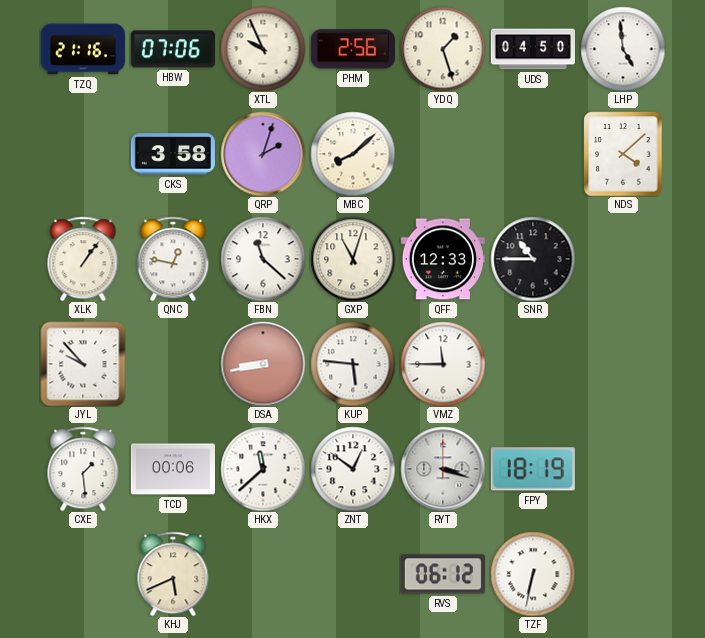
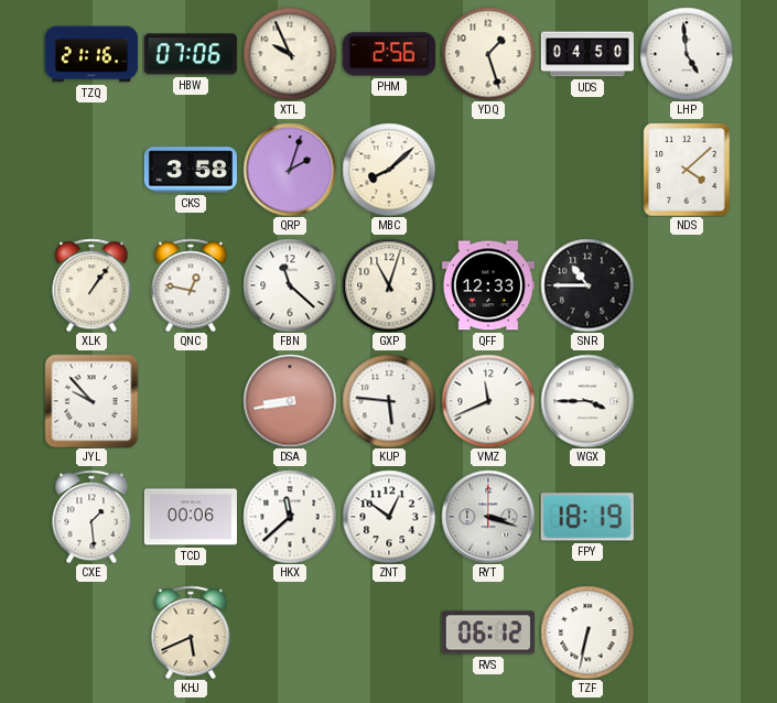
VMZ: 11:45 -> 11:41 (488, 401)
WGX: none -> 3:45 (587, 401)
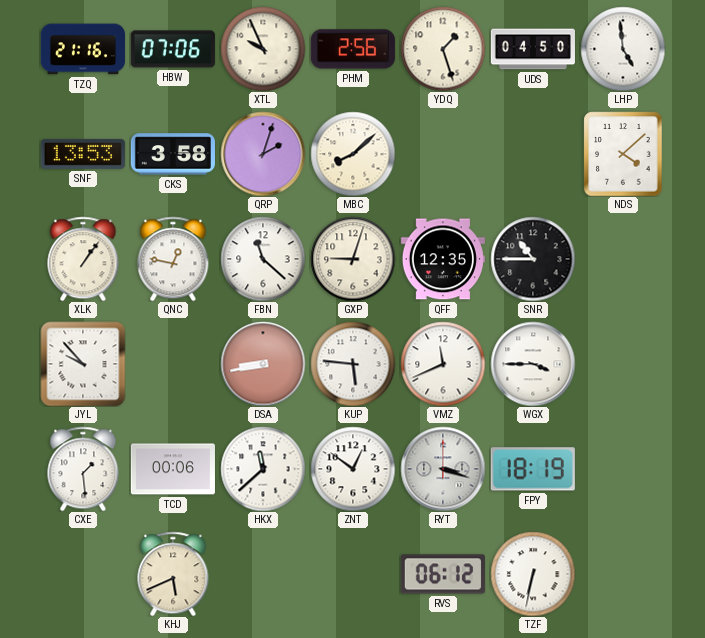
SNF: none -> 13:53 (83, 154)
GXP: 11:03 -> 9:03 (353, 259)
QFF: 12:33 -> 12:35 (443, 259)
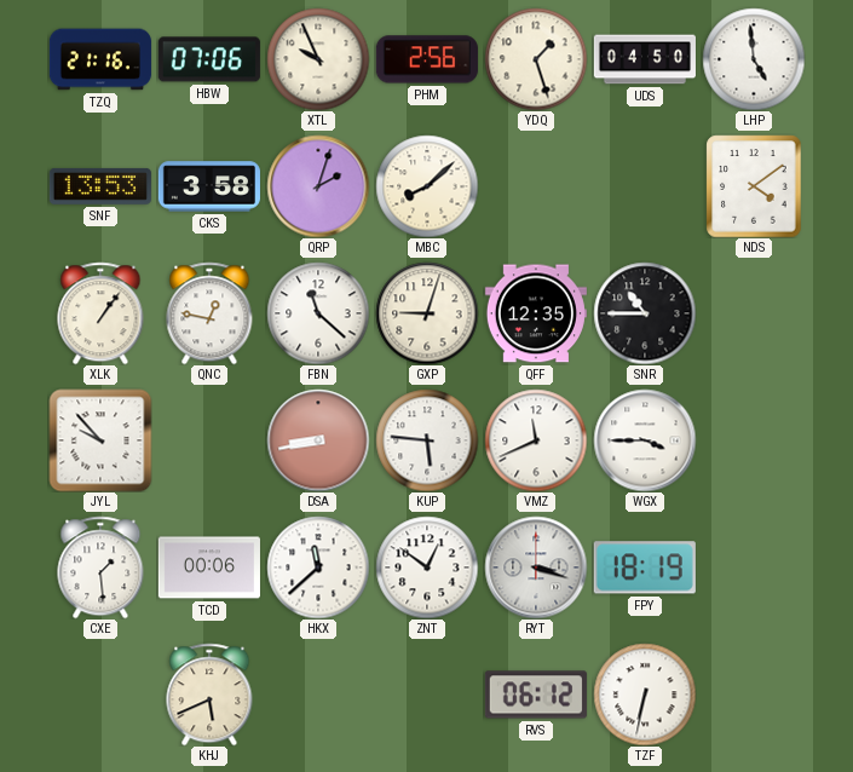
NDS: 4:08 -> 4:09 (754, 186)
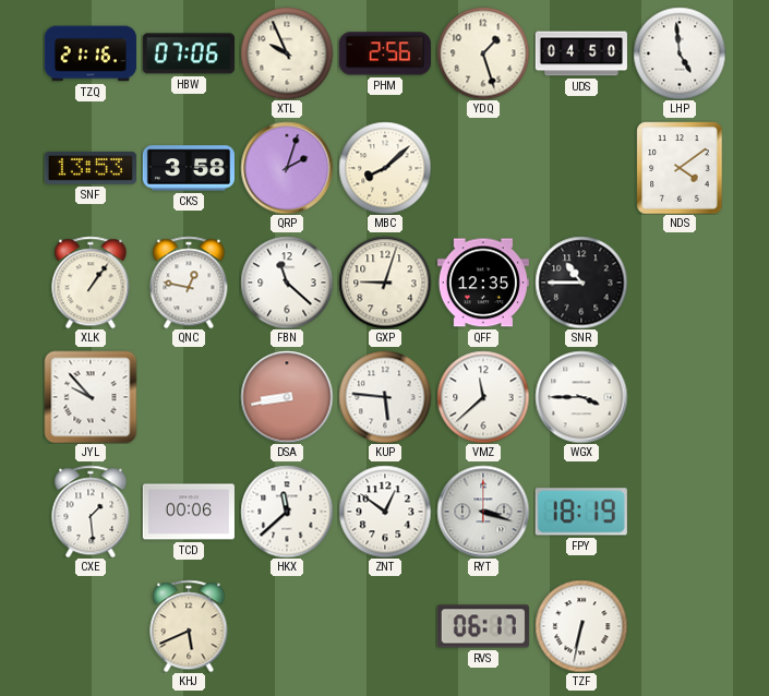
VMZ: 11:41 -> 11:38 (483, 397)
RVS: 06:12 -> 06:17 (483, 626)
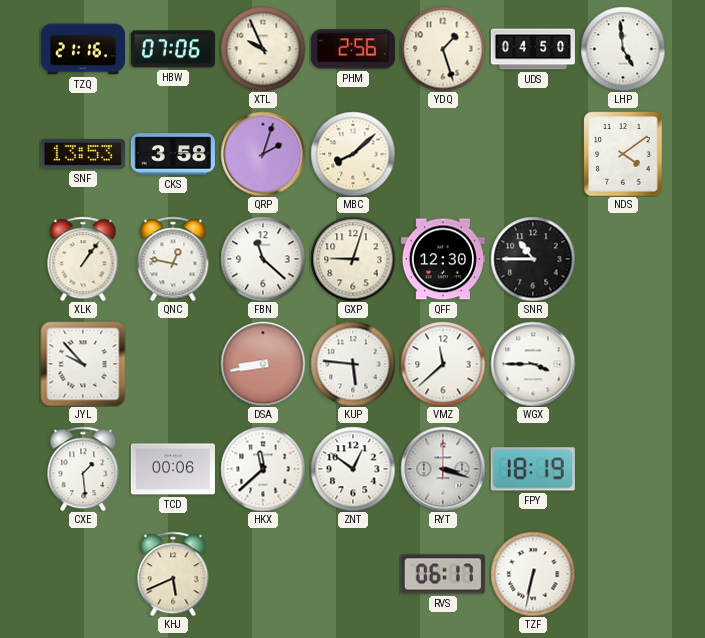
QFF: 12:35 -> 12:30 (443, 259)
